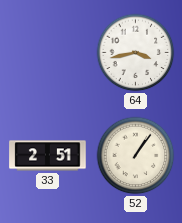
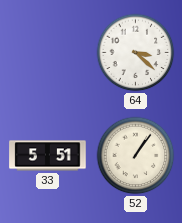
64: 3:43 -> 3:22 (136, 53)
33: 2:51 -> 5:51 (48, 156)
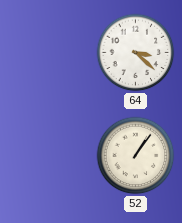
33: 5:51 -> none (48, 156)
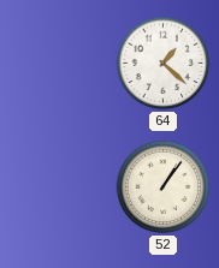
64: 3:22 -> 1:22 (164, 64)
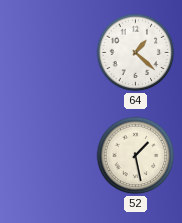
52: 1:06 -> 1:28 (136, 156)
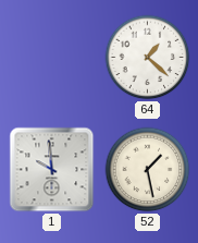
1: none -> 9:59 (52, 170)
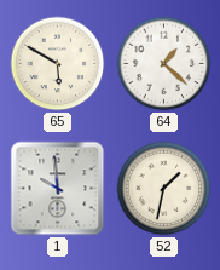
65: none -> 5:50 (58, 64)
52: 1:28 -> 1:32 (164, 189)
